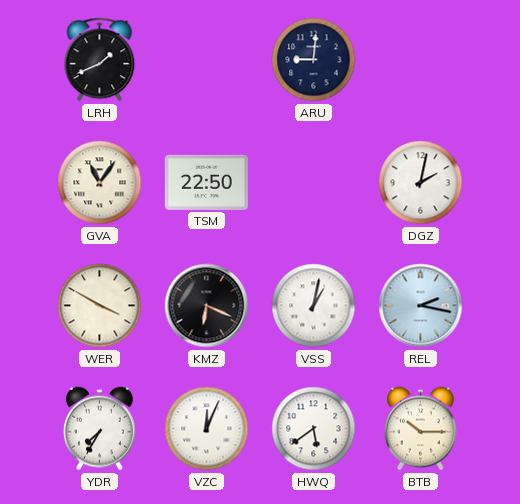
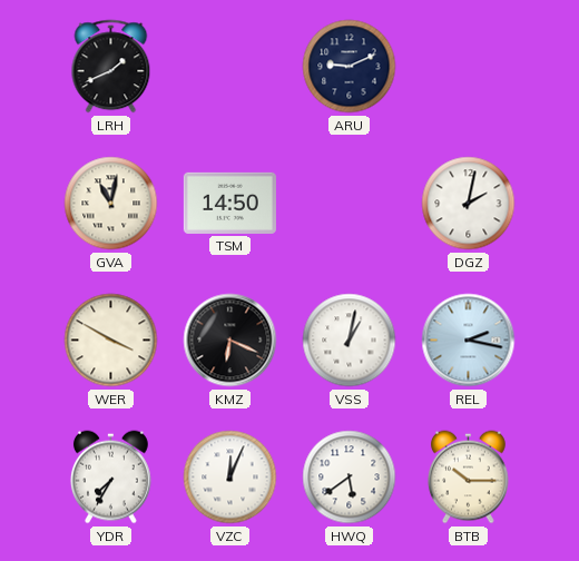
ARU: 9:01 -> 9:11 (350, 67)
GVA: 11:06 -> 11:02 (111, 204)
TSM: 22:50 -> 14:50 (229, 203)
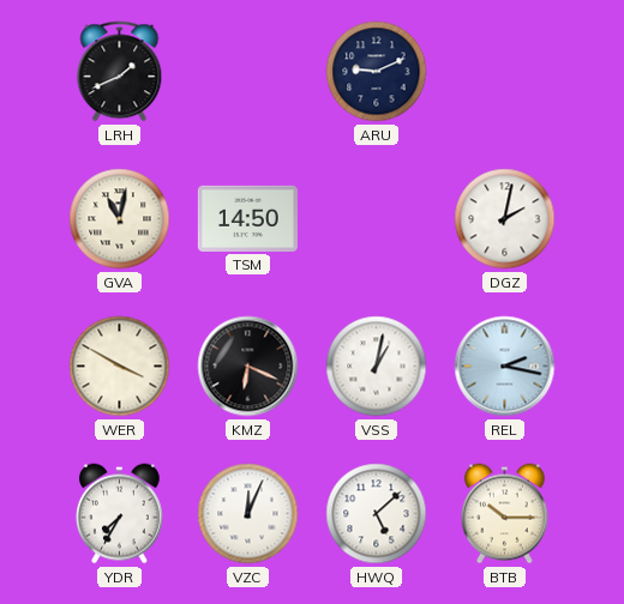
HWQ: 5:39 -> 5:08 (377, 514)
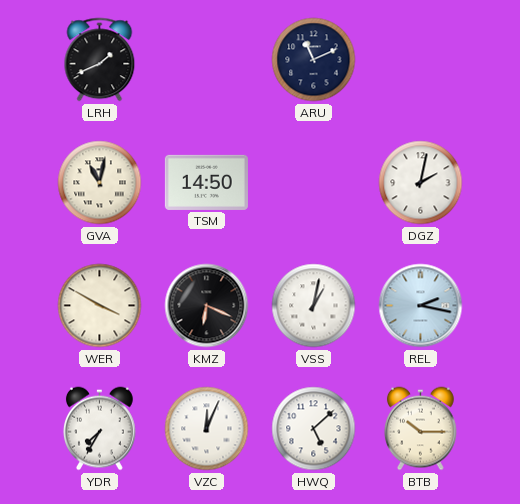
ARU: 9:11 -> 11:11 (314, 60)
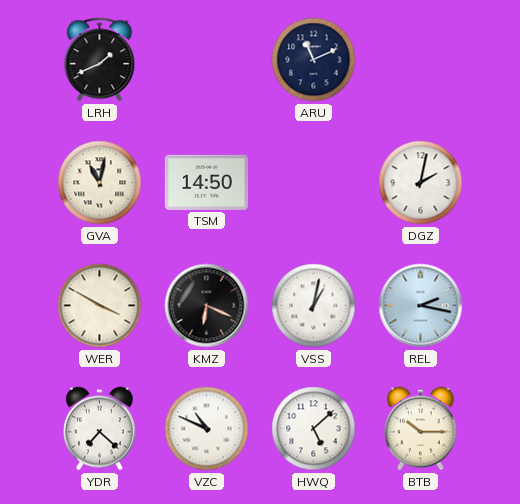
YDR: 7:35 -> 7:22 (99, 429)
VZC: 12:04 -> 10:49 (207, 429)
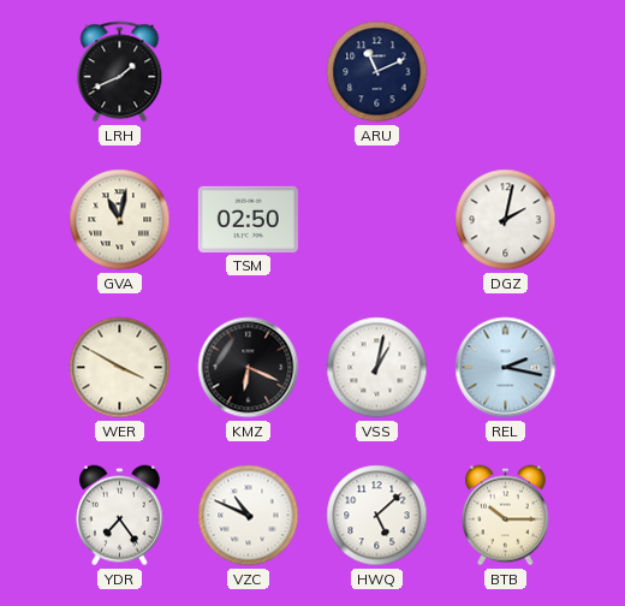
TSM: 14:50 -> 02:50 (248, 219)
YDR: 7:22 -> 7:24 (119, 516)
